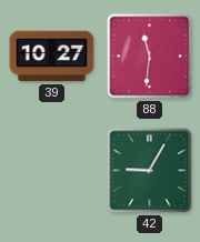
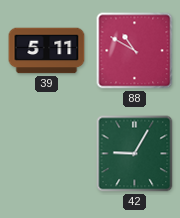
39: 10:27 -> 5:11 (47, 51)
88: 11:31 -> 10:50 (135, 51)
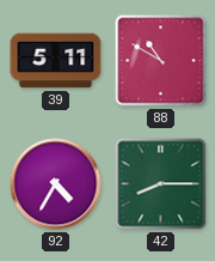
92: none -> 4:35 (56, 184)
42: 9:05 -> 8:15 (161, 184)
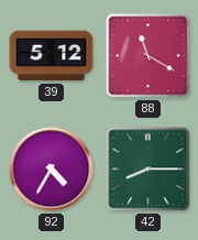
39: 5:11 -> 5:12 (52, 56)
88: 10:50 -> 11:20 (148, 56)
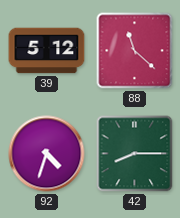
88: 11:20 -> 11:22 (135, 51)
92: 4:35 -> 4:33 (47, 154)
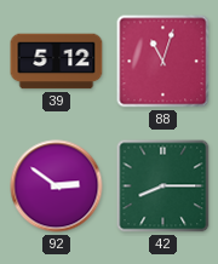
88: 11:22 -> 11:03 (163, 62)
92: 4:33 -> 2:51 (57, 186)
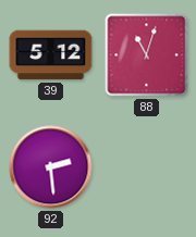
92: 2:51 -> 2:29 (51, 167)
42: 8:15 -> none (163, 186)
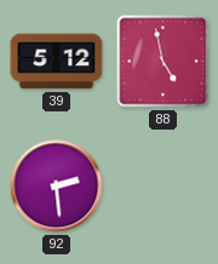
88: 11:03 -> 4:58 (163, 62)
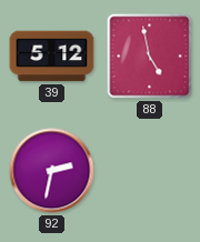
92: 2:29 -> 2:32 (52, 171)
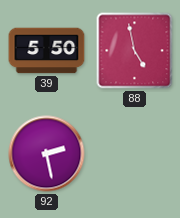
39: 5:12 -> 5:50 (47, 51)
92: 2:32 -> 2:28 (47, 154)
